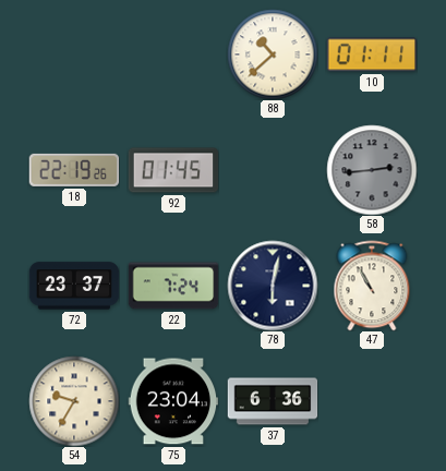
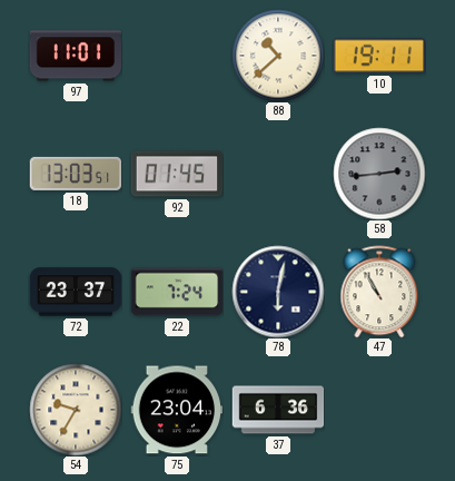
97: none -> 11:01 (76, 56)
10: 01:11 -> 19:11 (378, 56)
18: 22:19 -> 13:03 (76, 174)
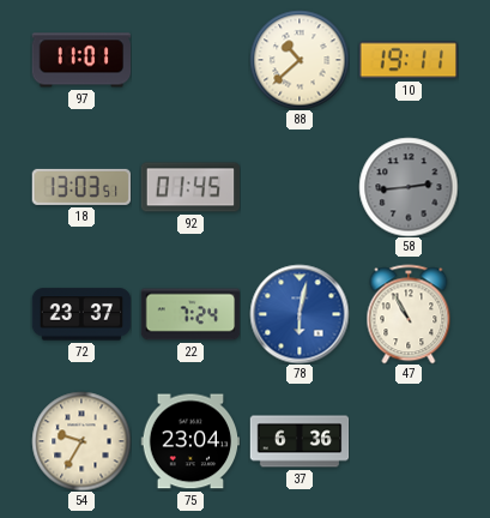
78 dial: navy -> blue (300, 314)
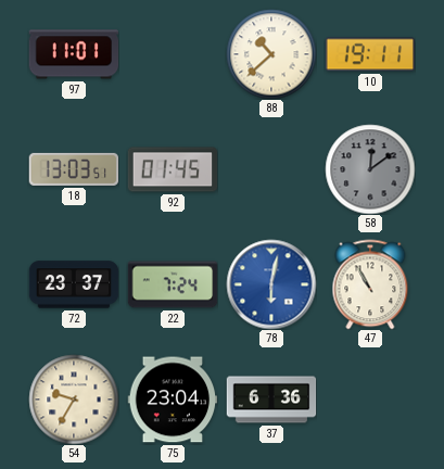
58: 2:44 -> 12:09 (370, 169)
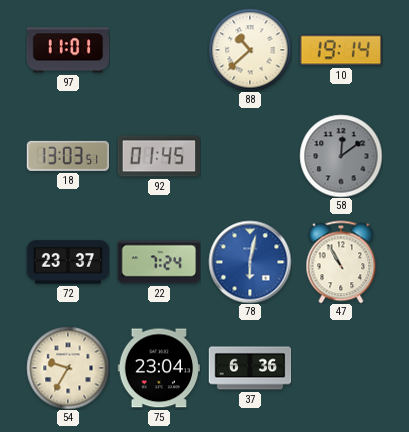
10: 19:11 -> 19:14 (340, 50)
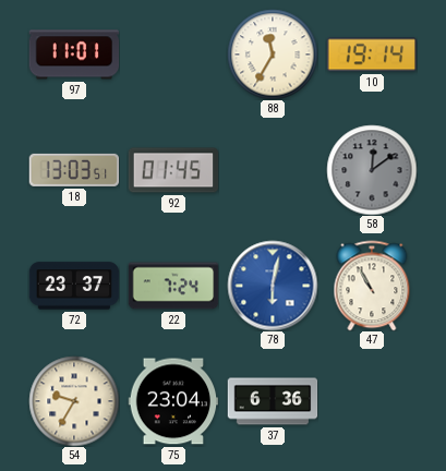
88: 10:38 -> 11:35 (273, 55)
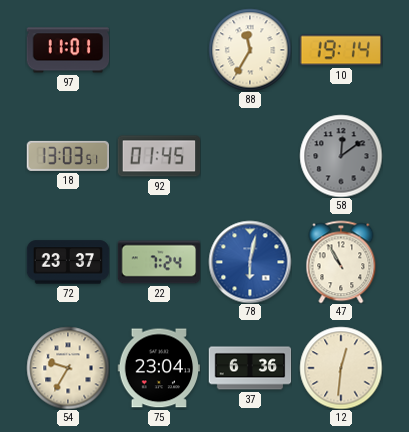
12: none -> 12:31 (341, 368)
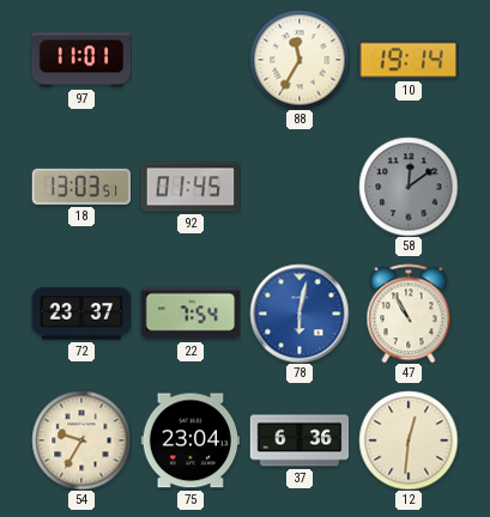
22: 7:24 -> 7:54 (190, 314)
